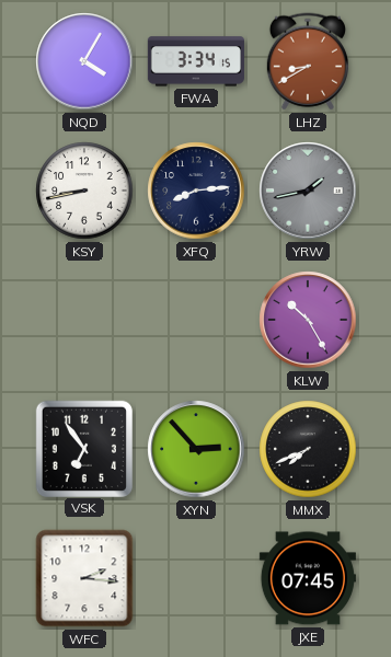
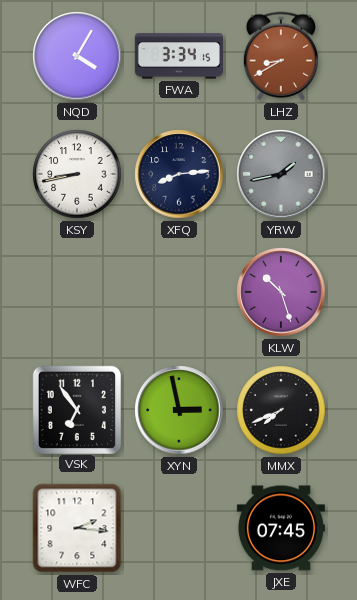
KLW: 10:25 -> 10:27 (281, 292)
XYN: 2:53 -> 2:58 (179, 410)
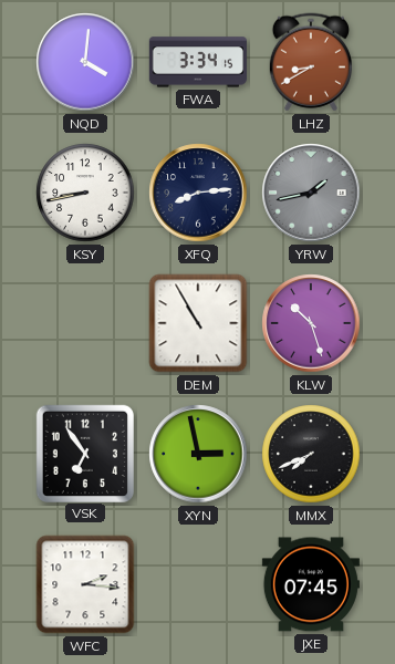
NQD: 4:05 -> 4:01 (85, 62)
DEM: none -> 10:55 (198, 323)
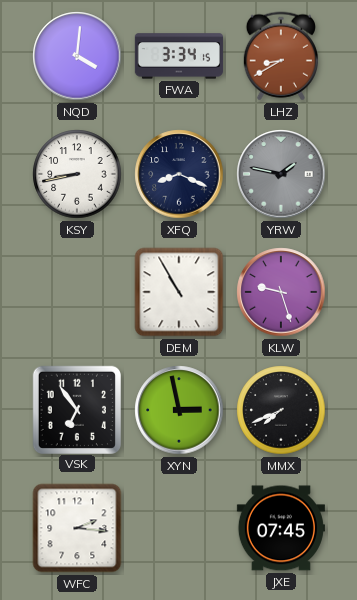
XFQ: 8:14 -> 8:19 (179, 174)
YRW: 1:43 -> 1:47 (281, 174)
KLW: 10:27 -> 9:27 (281, 292)
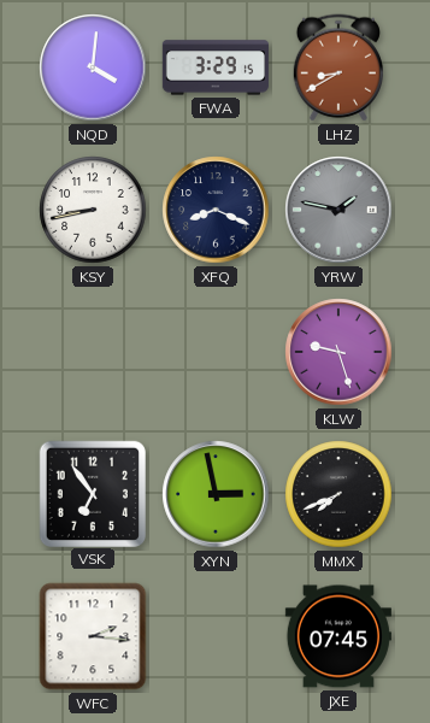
FWA: 3:34 -> 3:29 (216, 67)
DEM: 10:55 -> none (179, 292)
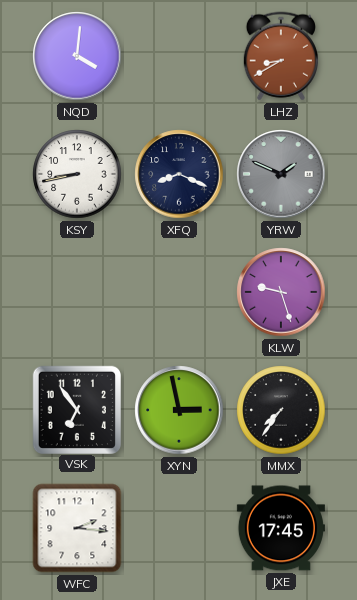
FWA: 3:29 -> none (216, 67)
YRW: 1:47 -> 1:49 (281, 174)
MMX: 7:41 -> 7:36 (281, 410)
JXE: 07:45 -> 17:45 (281, 528)
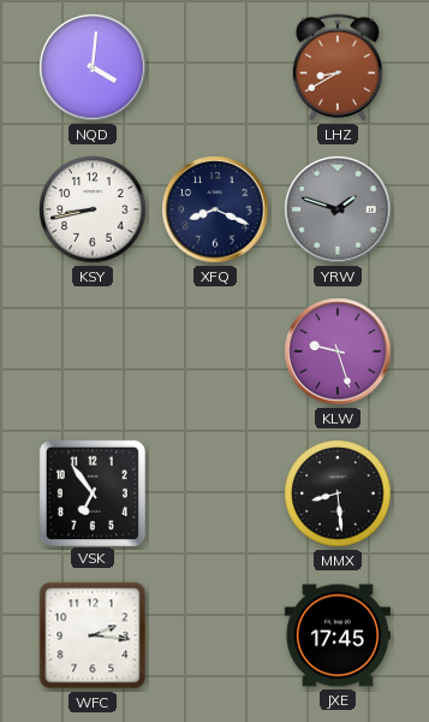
YRW: 1:49 -> 1:48 (338, 209)
XYN: 2:58 -> none (179, 410)
MMX: 7:36 -> 8:29 (338, 493)
